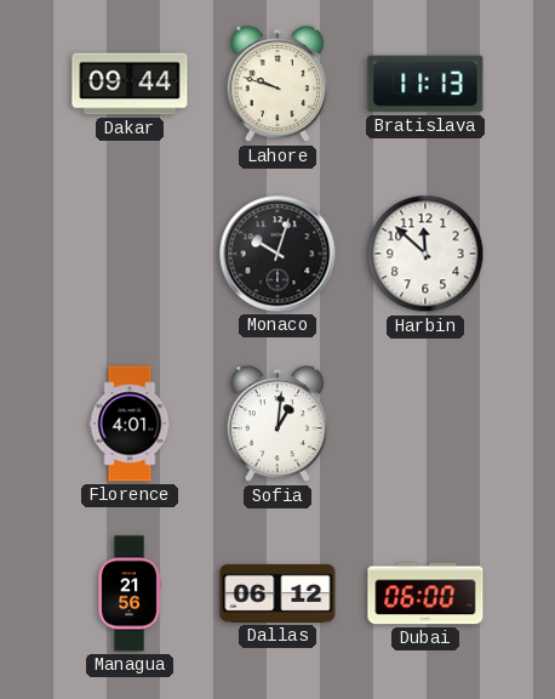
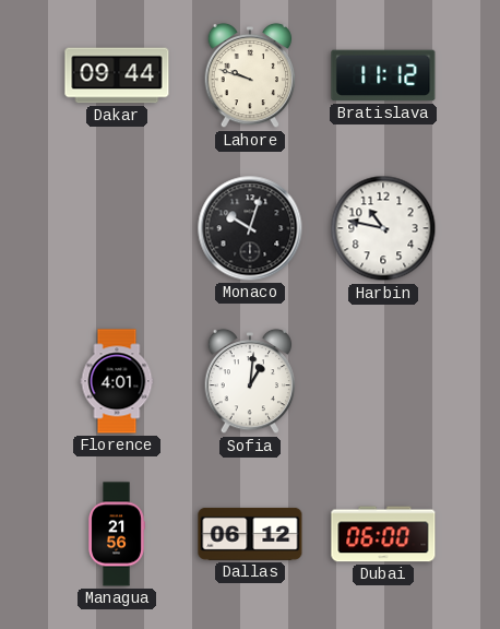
Bratislava: 11:13 -> 11:12 (383, 75)
Harbin: 11:52 -> 10:47 (383, 228)
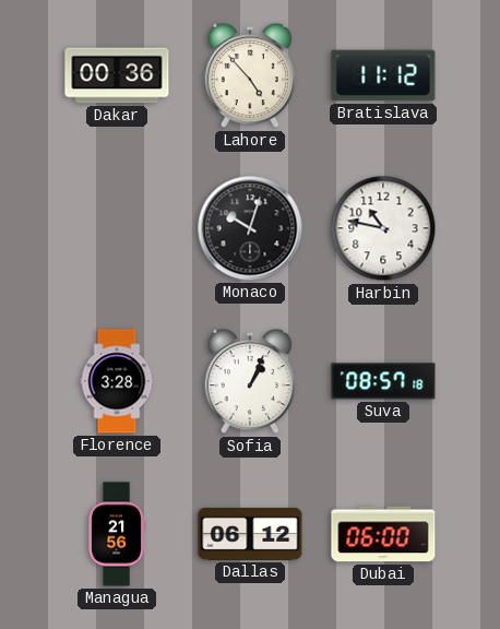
Dakar: 09:44 -> 00:36 (117, 75)
Lahore: 9:48 -> 4:53 (250, 75)
Florence: 4:01 -> 3:28 (117, 381)
Sofia: 1:01 -> 1:04 (250, 381)
Suva: none -> 08:57 (383, 381)
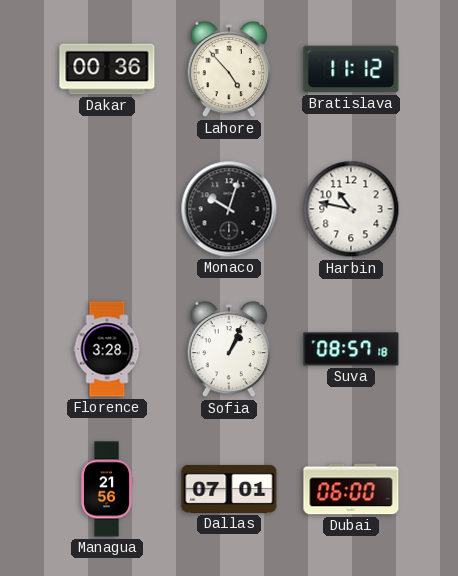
Dallas: 06:12 -> 07:01 (229, 489)
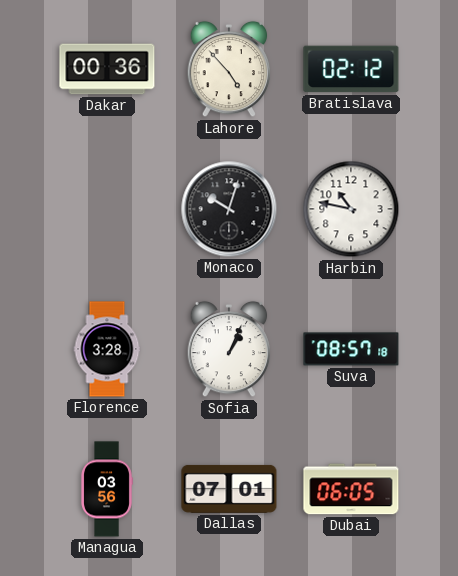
Bratislava: 11:12 -> 02:12 (351, 69)
Managua: 21:56 -> 03:56 (107, 489)
Dubai: 06:00 -> 06:05 (351, 489)
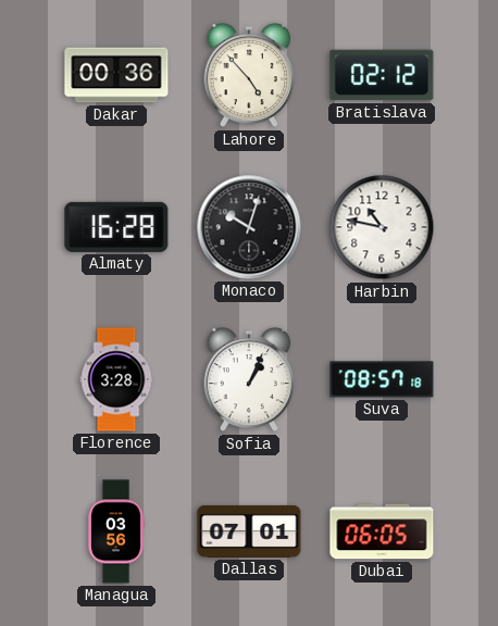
Almaty: none -> 16:28 (116, 227)
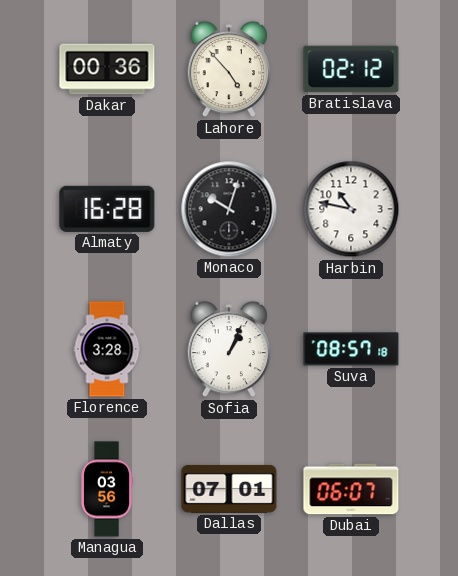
Dubai: 06:05 -> 06:07 (351, 489)
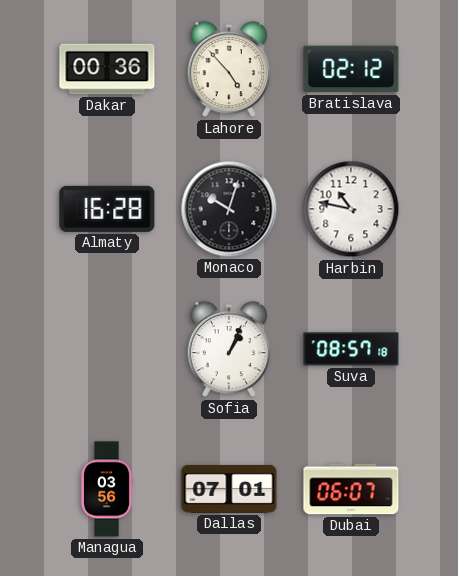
Florence: 3:28 -> none (107, 349)
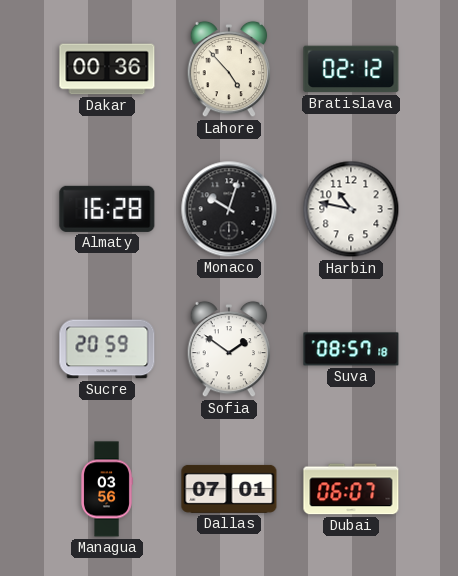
Sucre: none -> 20:59 (107, 349)
Sofia: 1:04 -> 1:51 (229, 349)
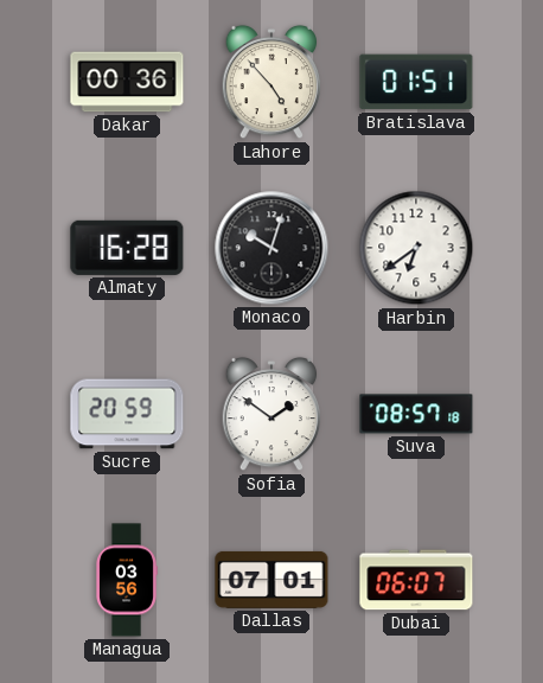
Bratislava: 02:12 -> 01:51 (416, 82)
Harbin: 10:47 -> 6:39 (416, 248)
